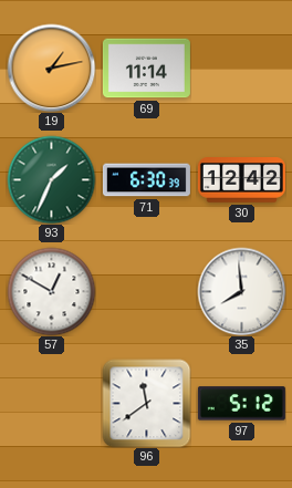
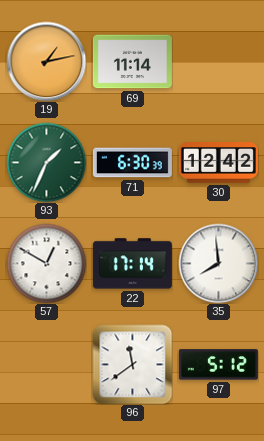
22: none -> 17:14 (132, 264)
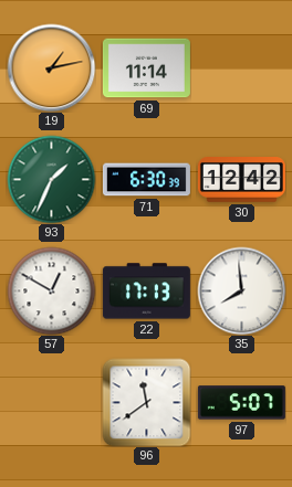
22: 17:14 -> 17:13 (146, 292)
97: 5:12 -> 5:07 (241, 403)
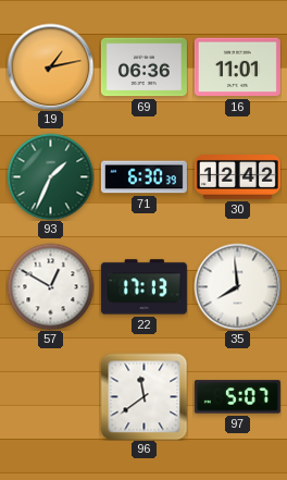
69: 11:14 -> 06:36 (143, 67)
16: none -> 11:01 (237, 67)
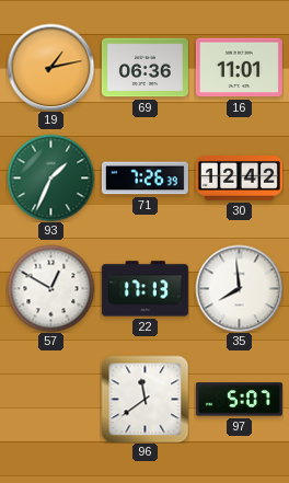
71: 6:30 -> 7:26 (144, 179)
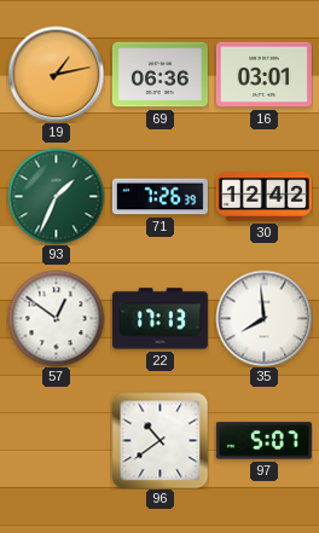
16: 11:01 -> 03:01 (263, 75)
57: 12:50 -> 12:51 (56, 318)
96: 11:39 -> 10:39 (159, 440)
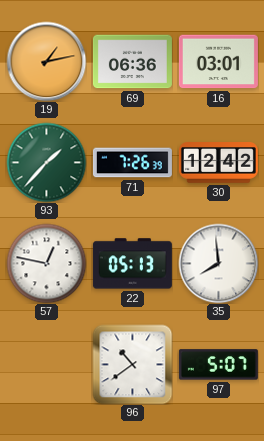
93: 1:34 -> 1:37 (46, 162)
57: 12:51 -> 12:47 (46, 263)
22: 17:13 -> 05:13 (132, 264)
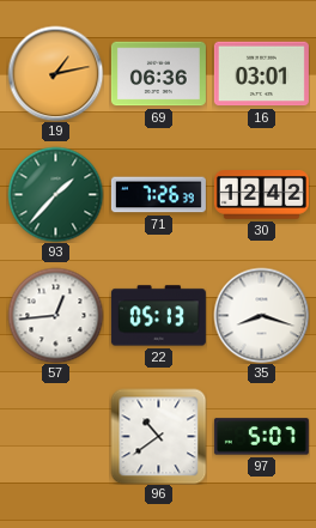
57: 12:47 -> 12:44 (55, 315)
35: 7:59 -> 8:18 (261, 315)
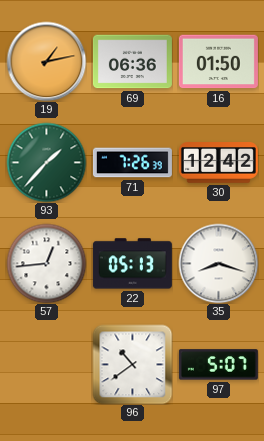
16: 03:01 -> 01:50 (218, 62)
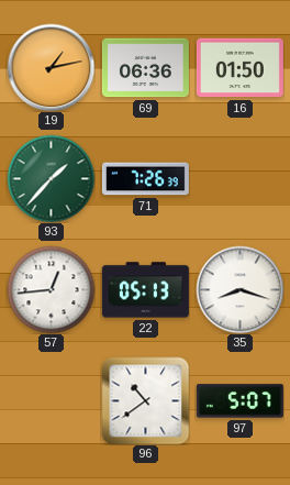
30: 12:42 -> none (218, 163)
